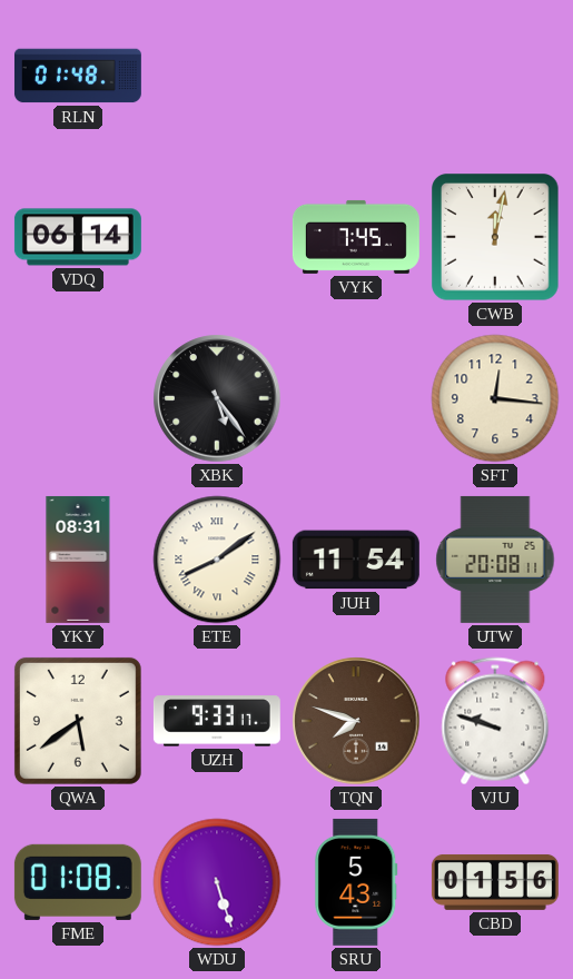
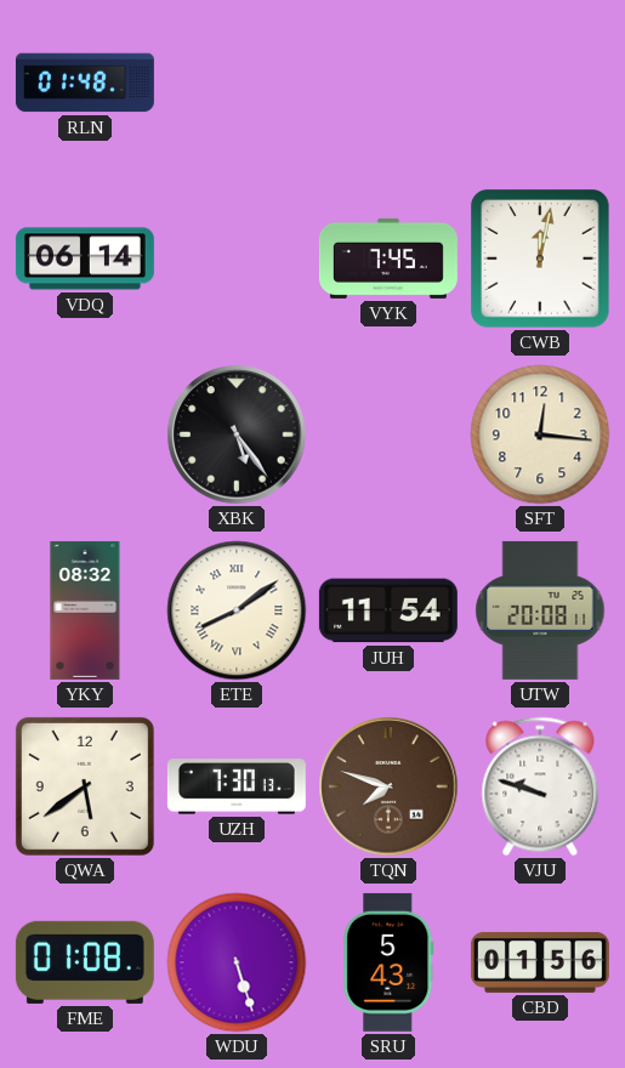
YKY: 08:31 -> 08:32 (85, 610)
UZH: 9:33 -> 7:30 (237, 786)
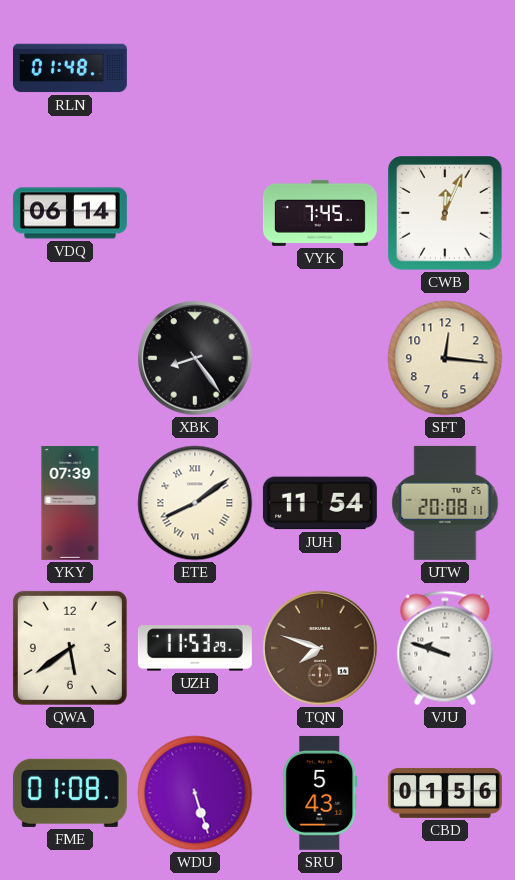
CWB: 12:02 -> 12:04 (445, 213)
XBK: 5:24 -> 8:24 (195, 358)
YKY: 08:32 -> 07:39 (70, 503)
UZH: 7:30 -> 11:53 (195, 648)
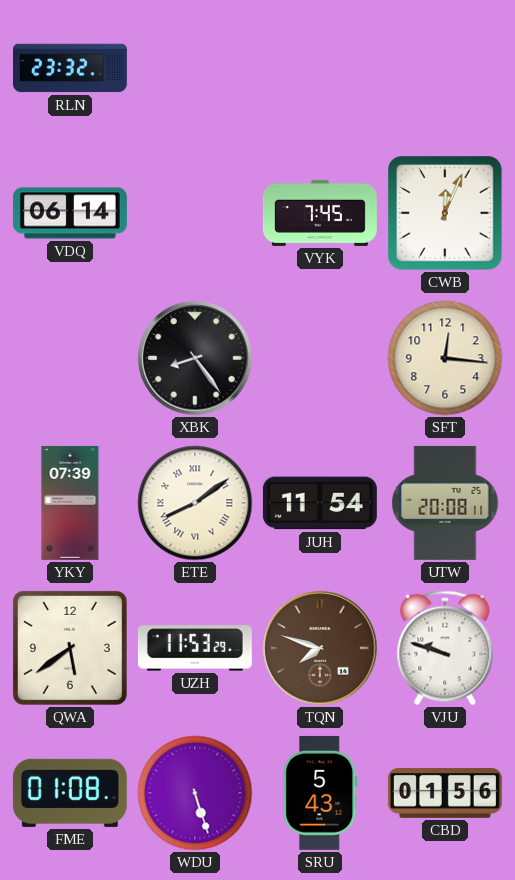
RLN: 01:48 -> 23:32 (70, 68)
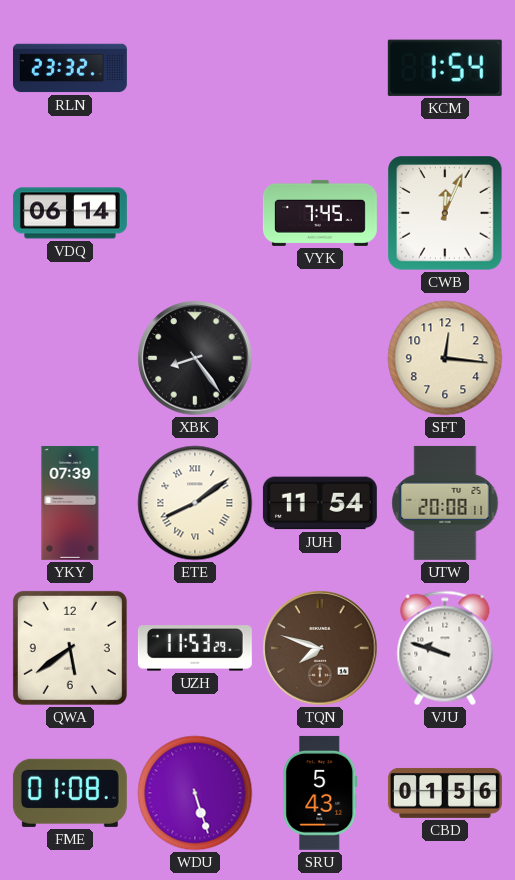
KCM: none -> 1:54 (445, 68)
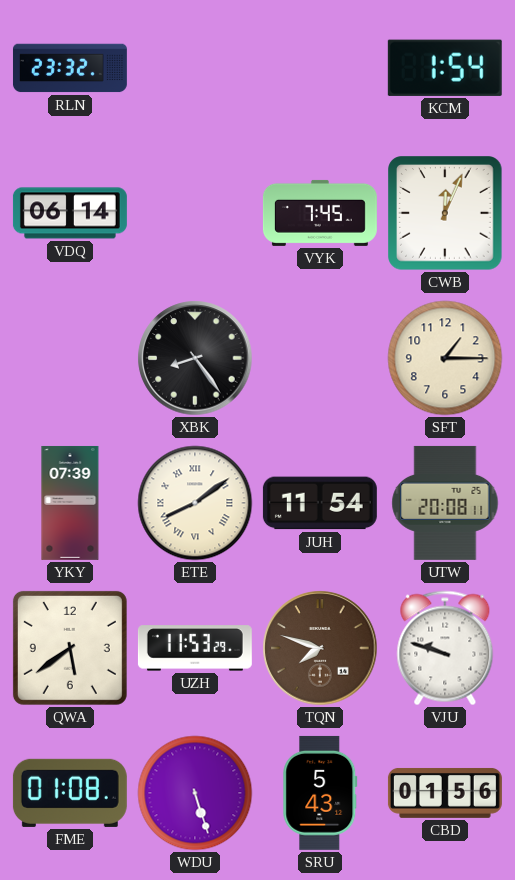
SFT: 12:16 -> 1:15 (445, 358)
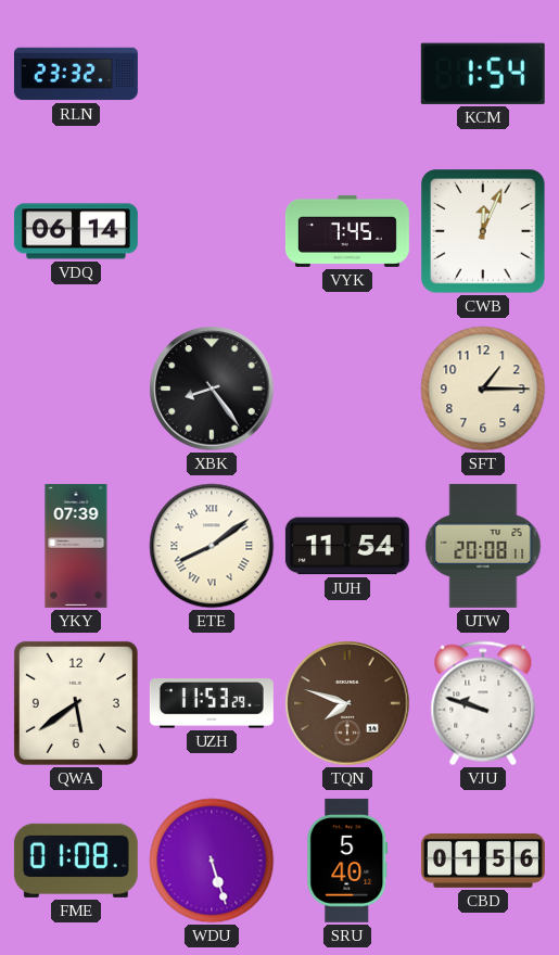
SRU: 5:43 -> 5:40 (347, 861)
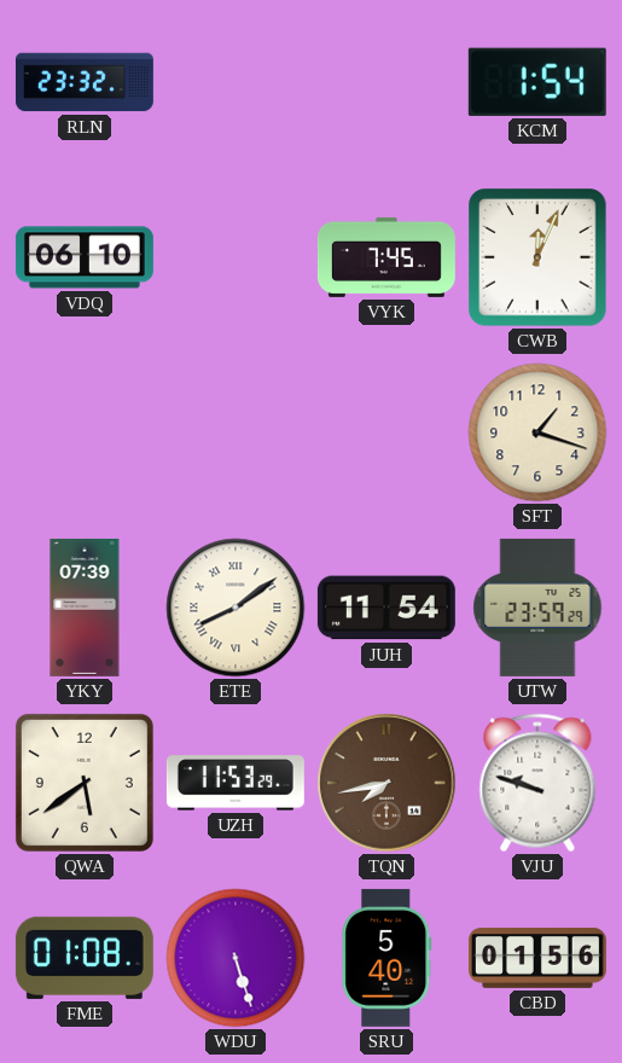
VDQ: 06:14 -> 06:10 (85, 257)
XBK: 8:24 -> none (212, 389)
SFT: 1:15 -> 1:18 (537, 432)
UTW: 20:08 -> 23:59 (537, 608)
TQN: 7:48 -> 7:43 (386, 783)
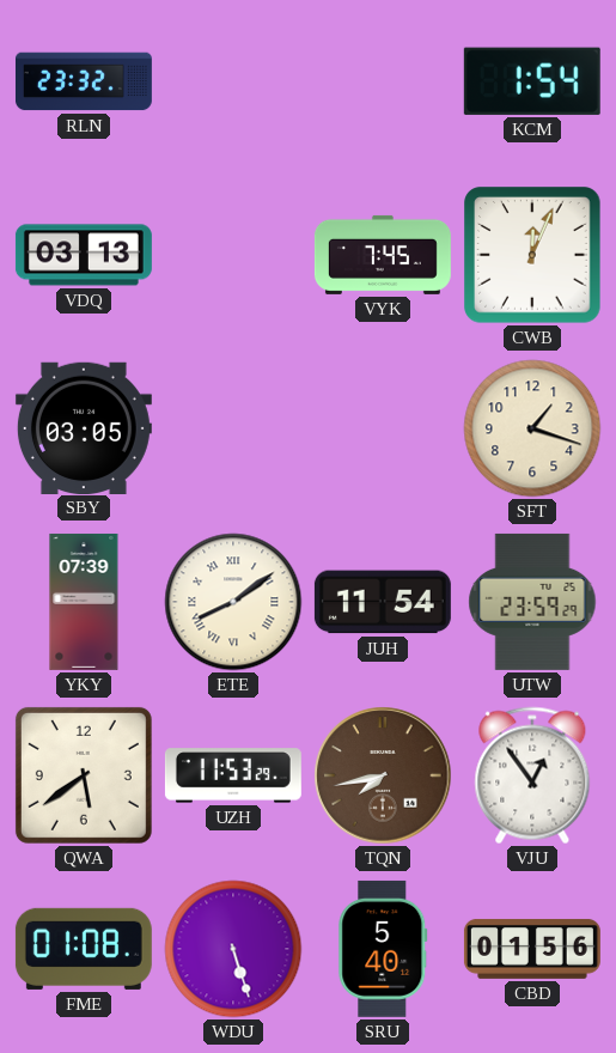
VDQ: 06:10 -> 03:13 (84, 255)
SBY: none -> 03:05 (84, 427)
VJU: 9:48 -> 12:54 (532, 775)
